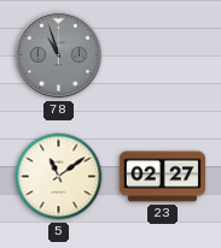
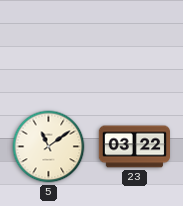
78: 10:57 -> none (59, 55)
23: 02:27 -> 03:22 (135, 147)
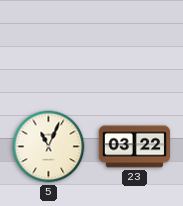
5: 11:09 -> 11:04 (49, 147)
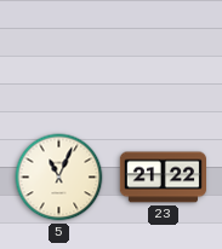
23: 03:22 -> 21:22 (164, 178)
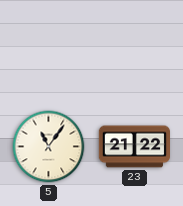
5: 11:04 -> 11:06 (49, 147)
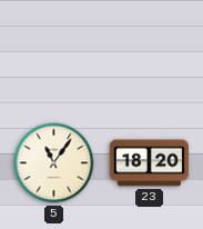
23: 21:22 -> 18:20 (150, 163)
